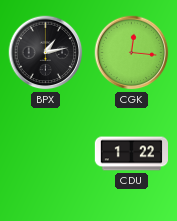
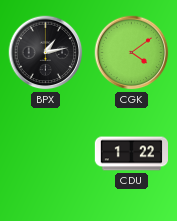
CGK: 12:16 -> 4:09 (132, 53)
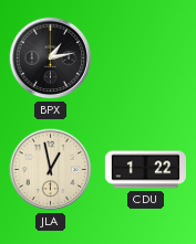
CGK: 4:09 -> none (132, 53)
JLA: none -> 12:58 (51, 170)
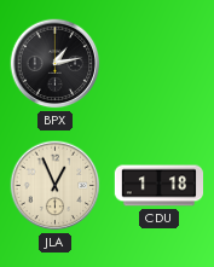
JLA: 12:58 -> 12:56 (56, 186)
CDU: 1:22 -> 1:18 (158, 186)
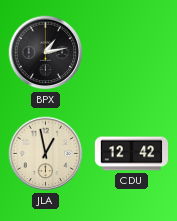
JLA: 12:56 -> 12:58 (46, 154)
CDU: 1:18 -> 12:42 (131, 154)
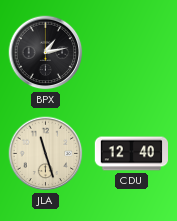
JLA: 12:58 -> 11:27 (46, 154)
CDU: 12:42 -> 12:40 (131, 154)
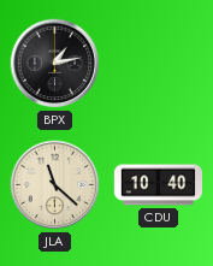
JLA: 11:27 -> 11:22 (55, 185)
CDU: 12:40 -> 10:40 (158, 185)
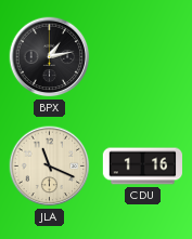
JLA: 11:22 -> 11:19 (50, 167)
CDU: 10:40 -> 1:16 (142, 167)
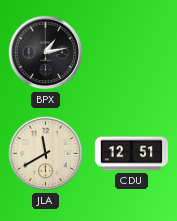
JLA: 11:19 -> 11:40 (46, 154)
CDU: 1:16 -> 12:51 (131, 154)
